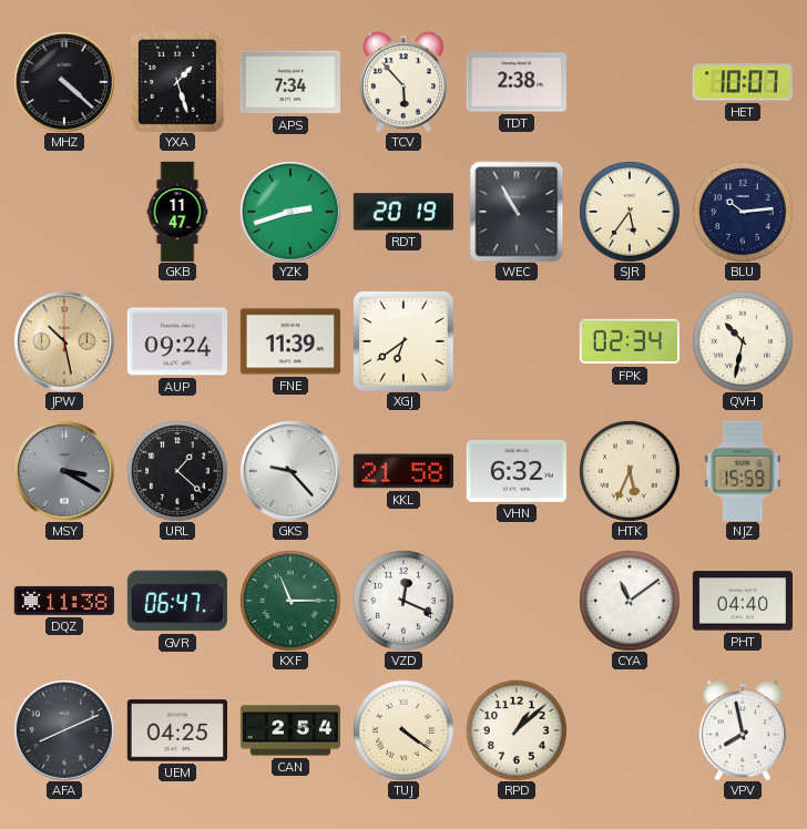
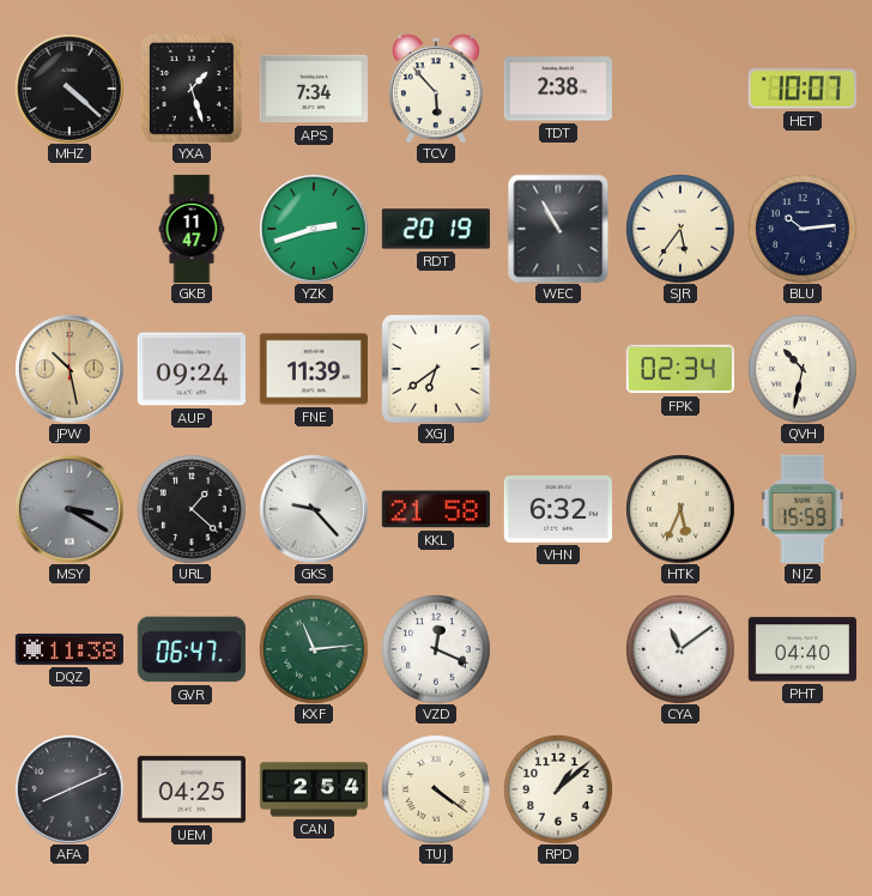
KXF: 11:15 -> 11:14 (314, 649)
VPV: 7:58 -> none (743, 730)
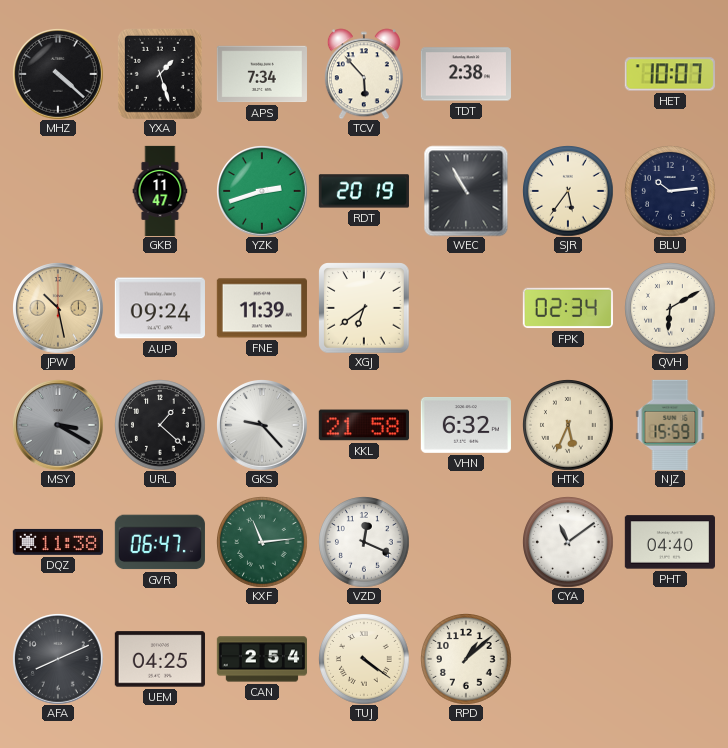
QVH: 10:32 -> 6:10 (670, 308)
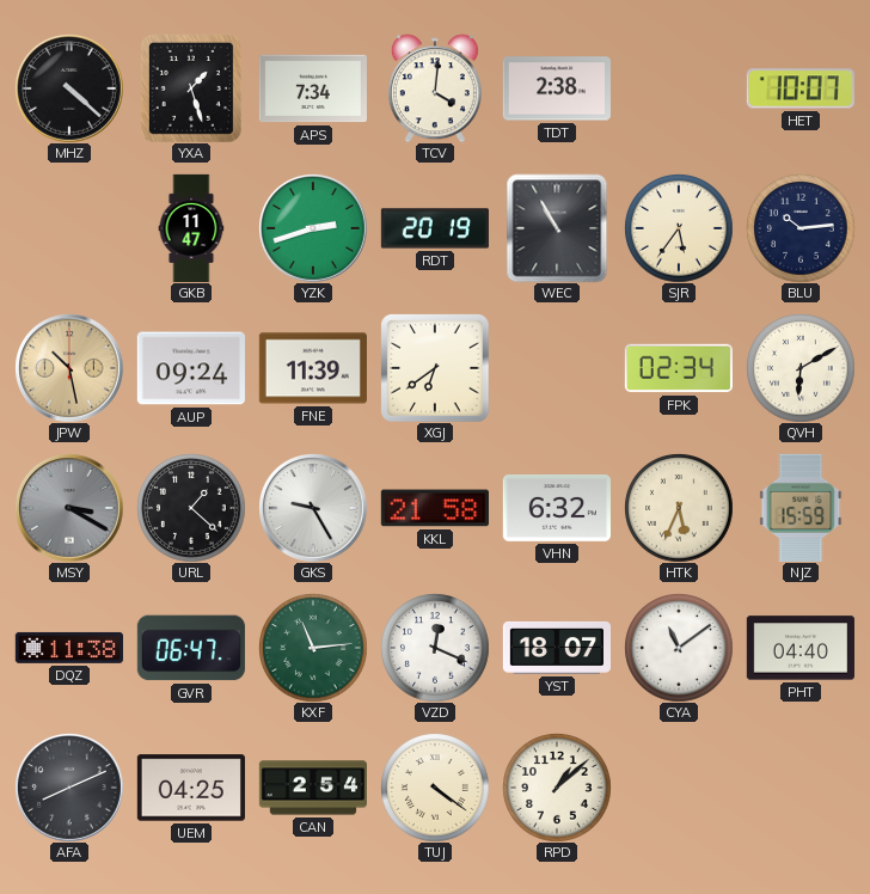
TCV: 5:53 -> 4:01 (435, 88)
GKS: 9:23 -> 9:25 (313, 508)
YST: none -> 18:07 (556, 648)
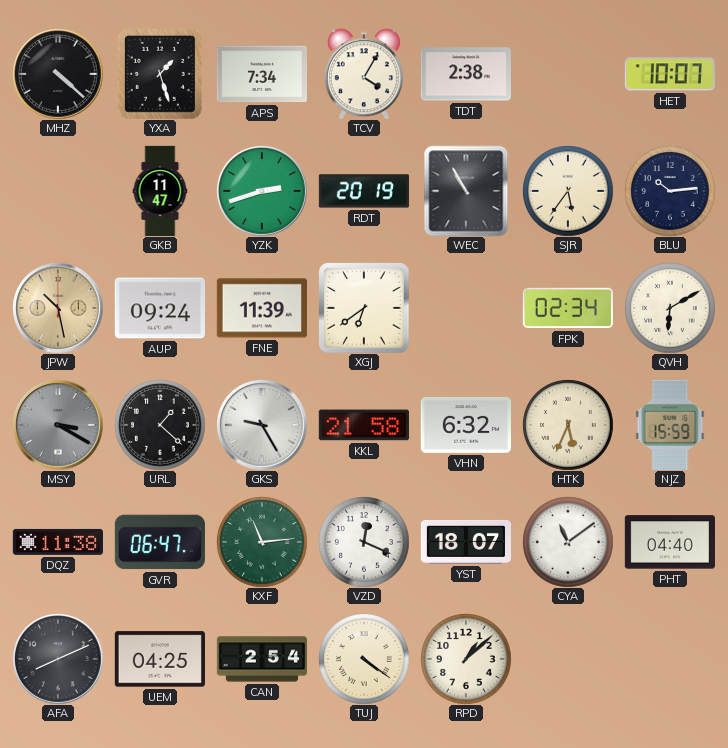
TCV: 4:01 -> 4:05 (364, 74)
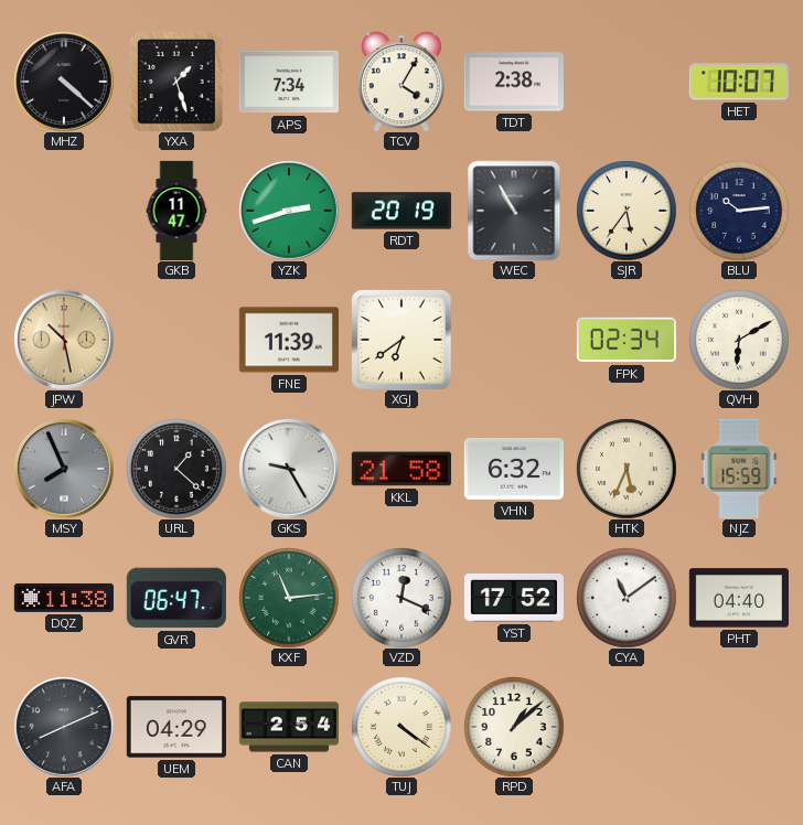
AUP: 09:24 -> none (160, 308)
MSY: 3:20 -> 7:56 (64, 469)
YST: 18:07 -> 17:52 (513, 598)
UEM: 04:25 -> 04:29 (176, 727)
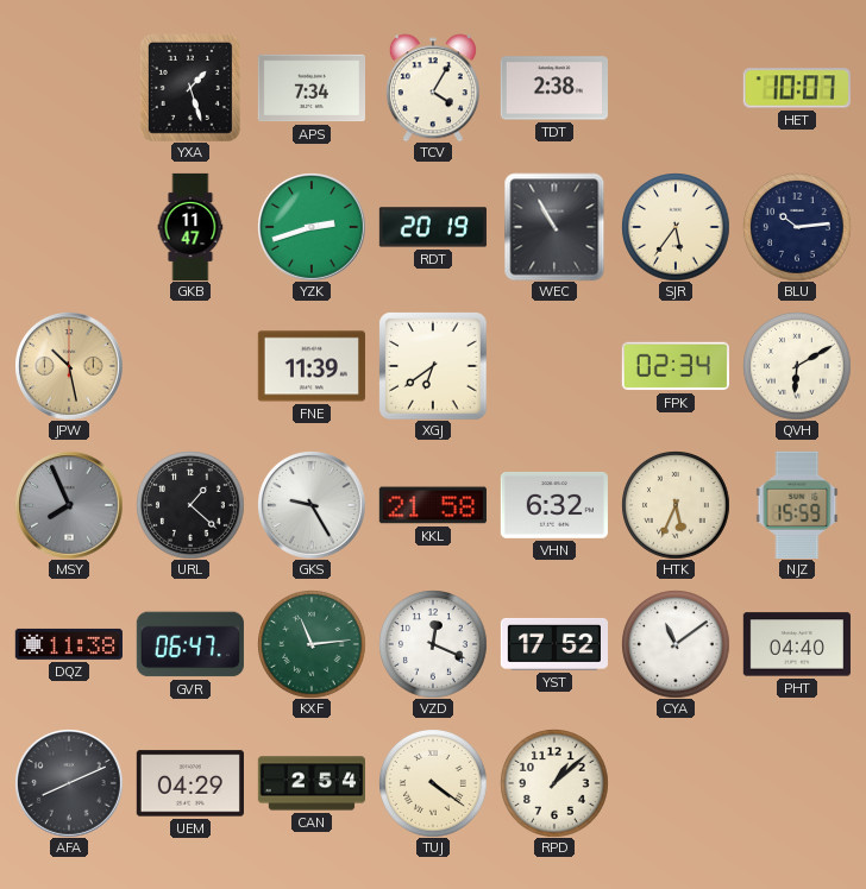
MHZ: 4:22 -> none (64, 82)
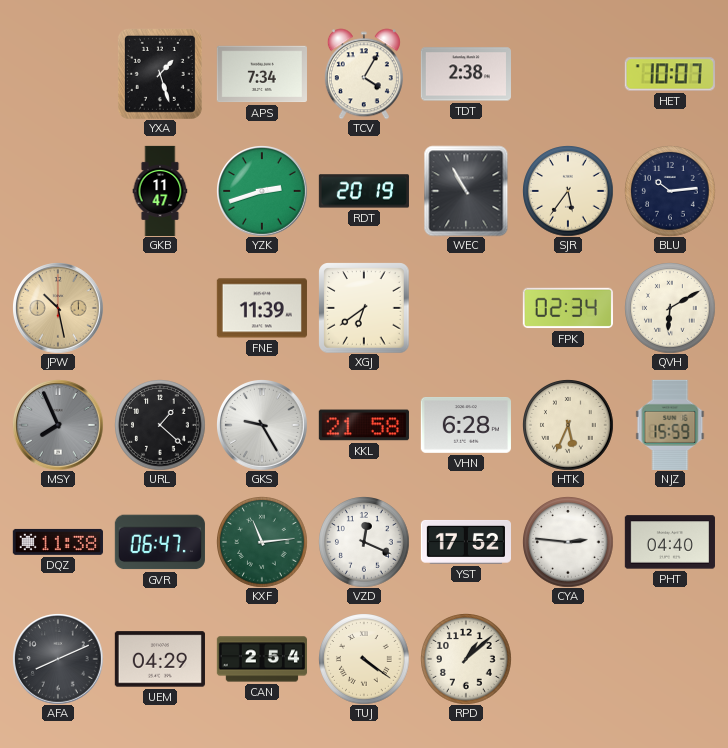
VHN: 6:32 -> 6:28 (466, 426)
CYA: 11:09 -> 2:46 (568, 542)
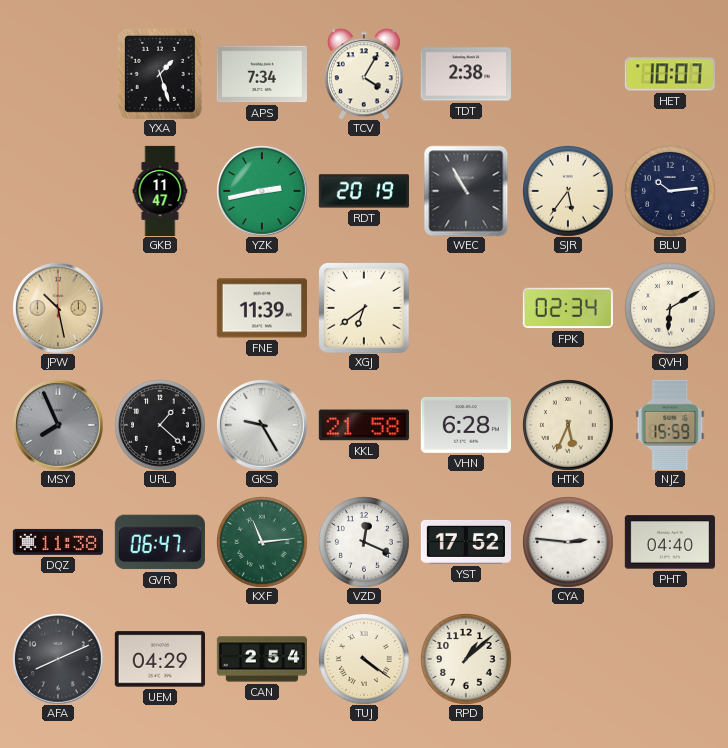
YZK: 2:42 -> 2:43 (262, 191)
